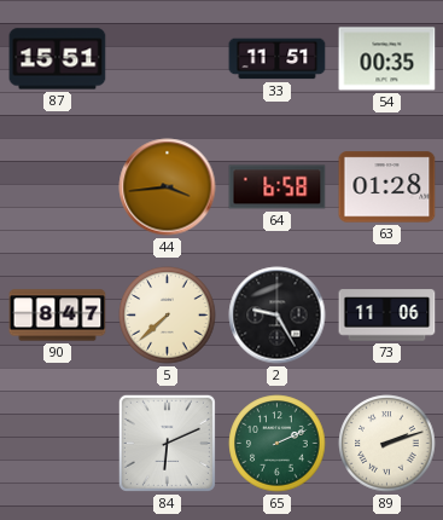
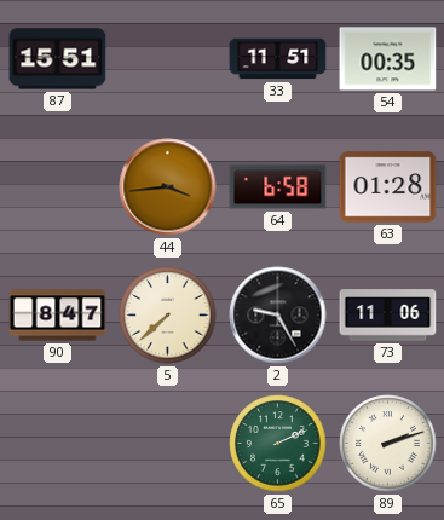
84: 6:11 -> none (167, 443)
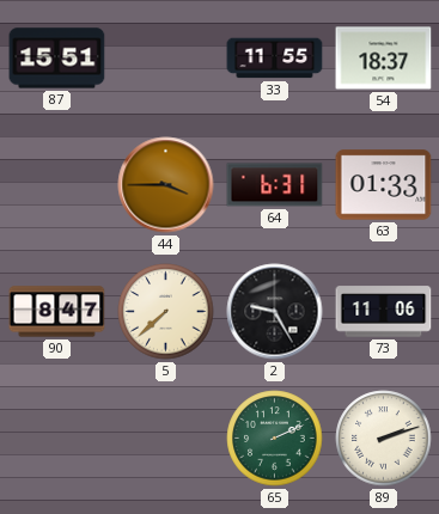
33: 11:51 -> 11:55 (275, 59)
54: 00:35 -> 18:37 (384, 59)
44: 3:44 -> 3:45 (166, 185)
64: 6:58 -> 6:31 (275, 185)
63: 01:28 -> 01:33 (384, 185)
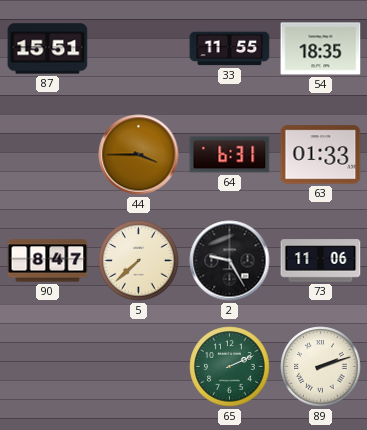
54: 18:37 -> 18:35 (321, 49)
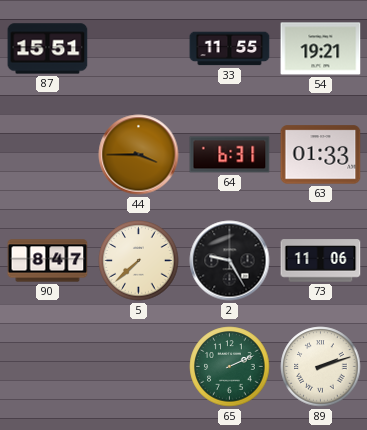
54: 18:35 -> 19:21 (321, 49)
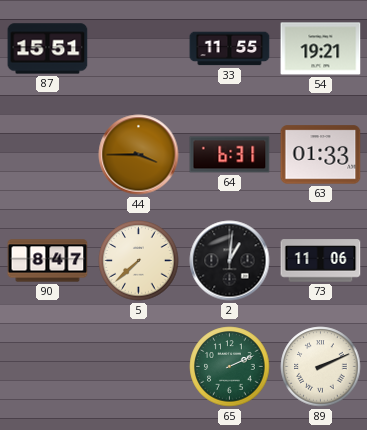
2: 9:25 -> 1:01 (230, 261)
89: 2:12 -> 2:11 (321, 367)
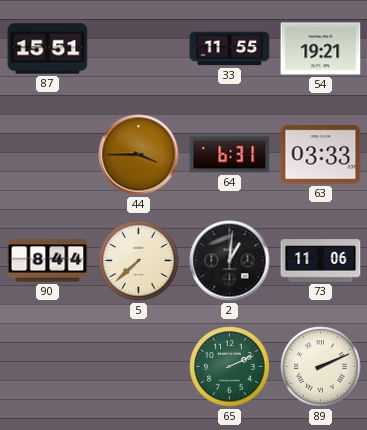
63: 01:33 -> 03:33 (321, 155)
90: 8:47 -> 8:44 (48, 261)
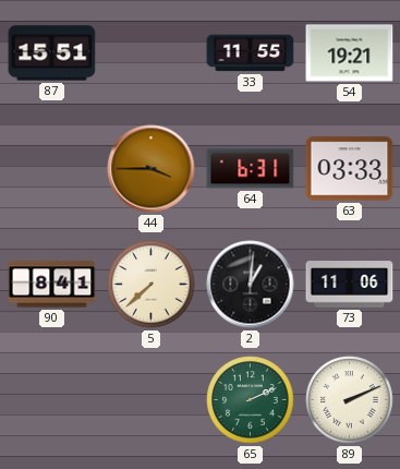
90: 8:44 -> 8:41 (52, 285)
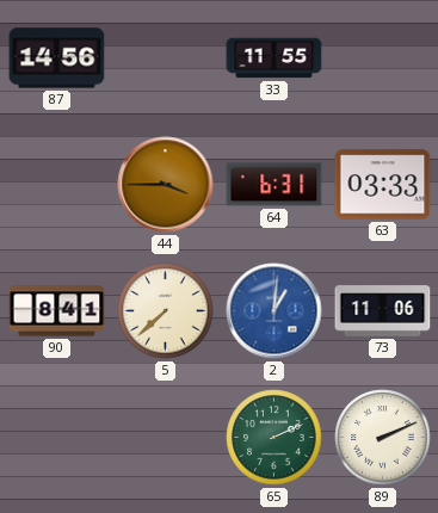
87: 15:51 -> 14:56 (57, 58)
54: 19:21 -> none (350, 53)
2 dial: black -> blue (274, 311)
